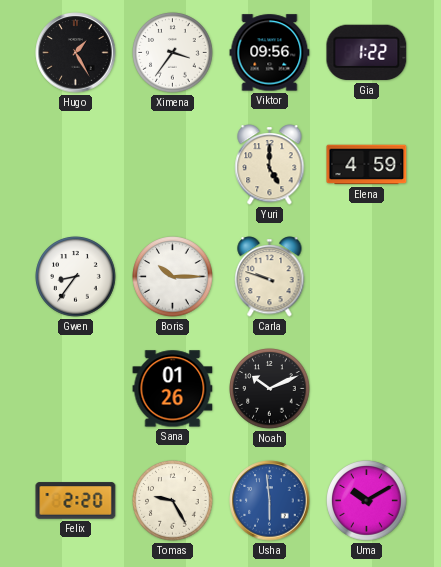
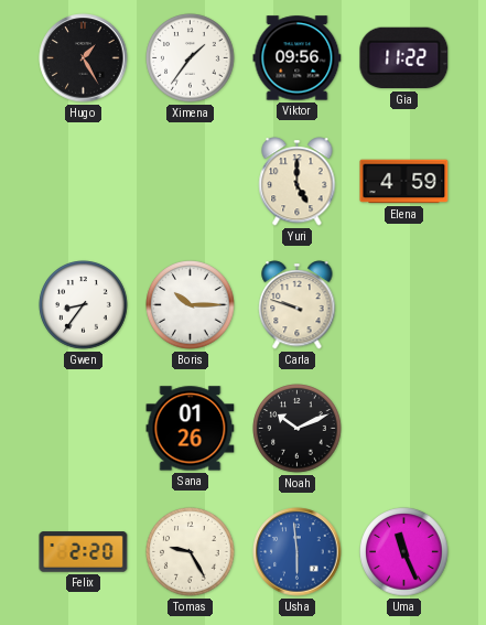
Ximena: 3:36 -> 1:36 (191, 58)
Gia: 1:22 -> 11:22 (404, 58)
Uma: 10:10 -> 11:26 (404, 552)
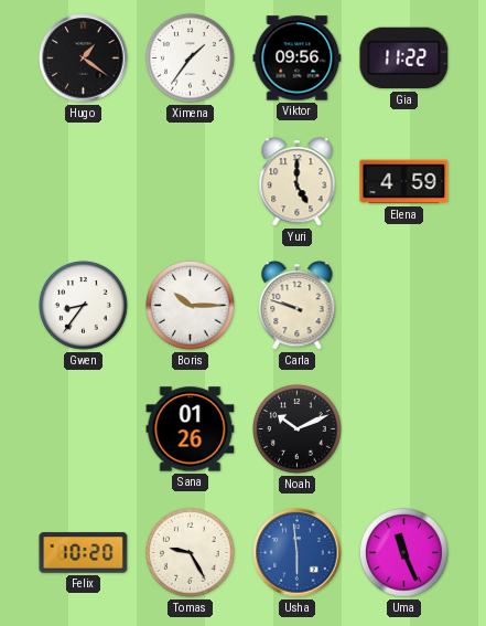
Hugo: 1:25 -> 1:21 (84, 59)
Felix: 2:20 -> 10:20 (84, 553)
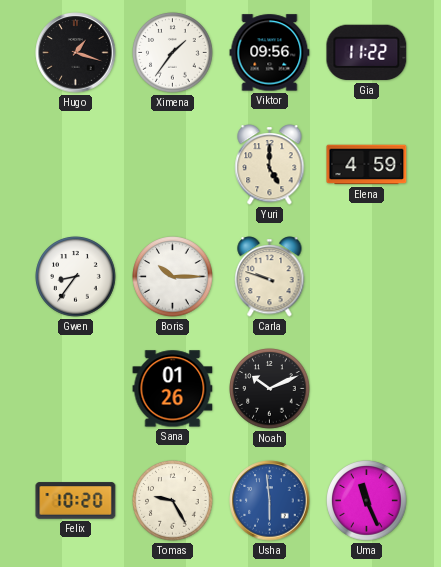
Hugo: 1:21 -> 1:18 (76, 53)
